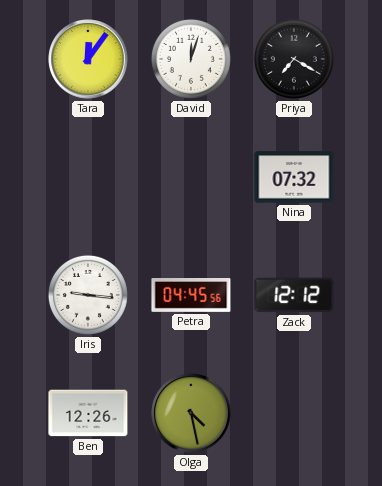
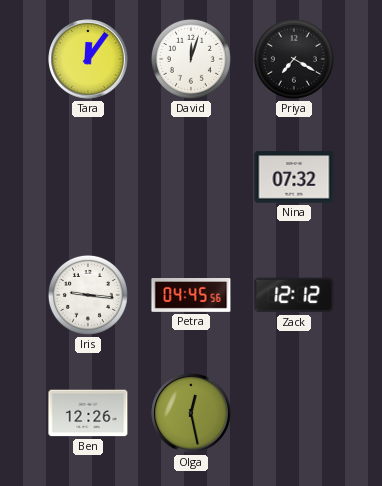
Olga: 4:28 -> 12:28 (191, 413)
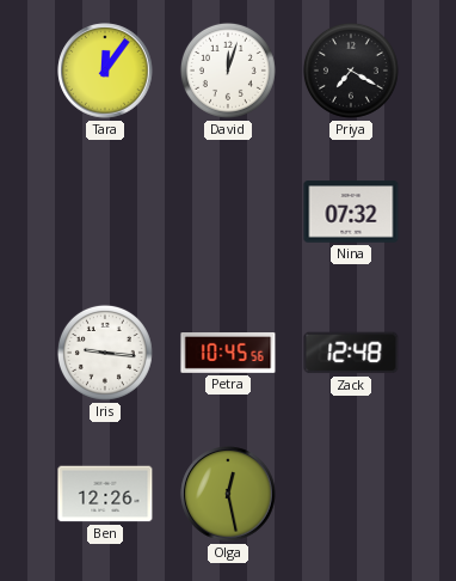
Petra: 04:45 -> 10:45 (228, 354)
Zack: 12:12 -> 12:48 (351, 353)
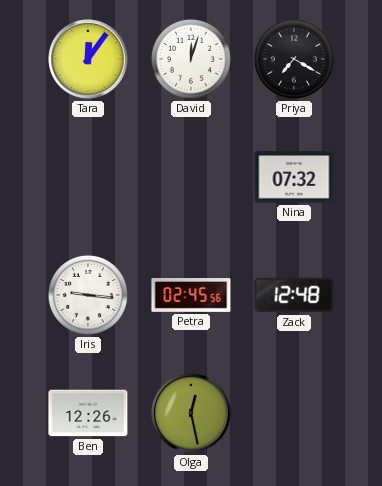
Petra: 10:45 -> 02:45 (191, 296)
